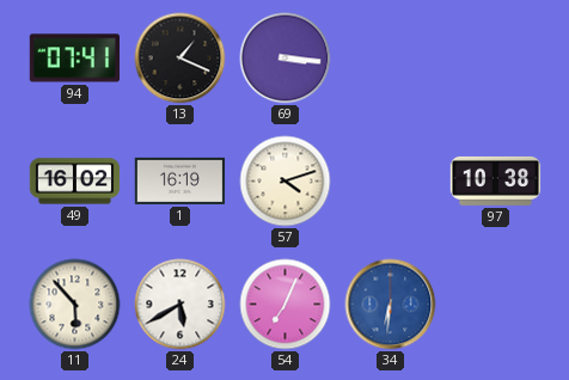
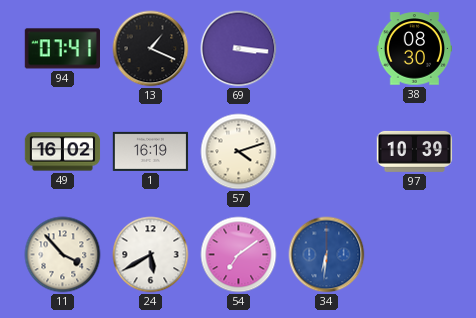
38: none -> 08:30 (415, 49)
97: 10:38 -> 10:39 (415, 151)
11: 5:53 -> 3:53 (63, 255)
54: 7:04 -> 7:09 (239, 255)
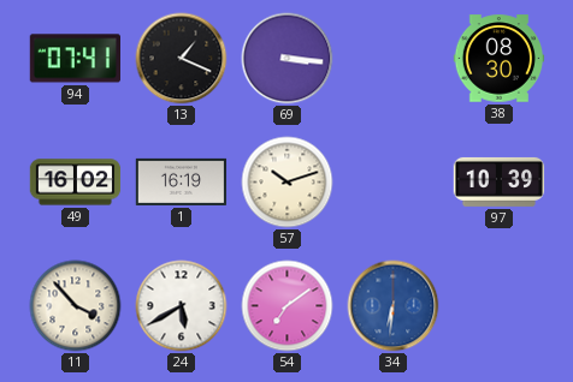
57: 4:12 -> 10:12 (288, 183)
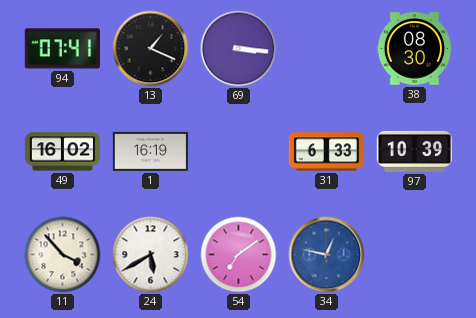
57: 10:12 -> none (288, 183)
31: none -> 6:33 (327, 152)
34: 6:31 -> 12:47 (327, 255)
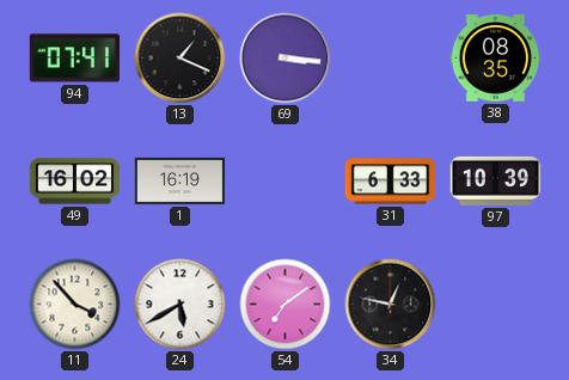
38: 08:30 -> 08:35 (496, 59)
34 dial: blue -> black (391, 305)
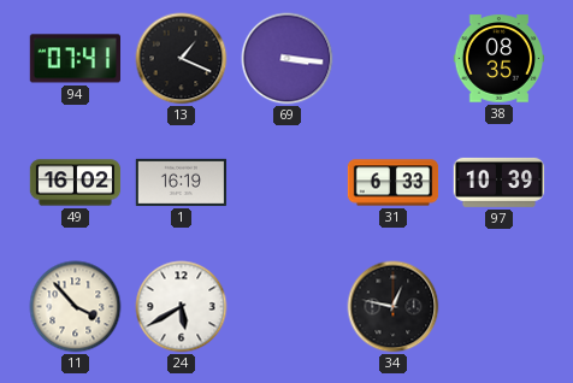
54: 7:09 -> none (286, 305)
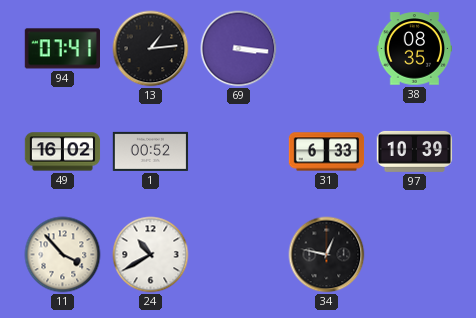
13: 1:19 -> 1:14 (151, 49)
1: 16:19 -> 00:52 (151, 151)
24: 5:40 -> 10:40 (151, 255)
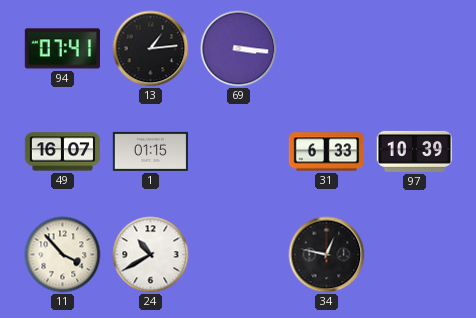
38: 08:35 -> none (415, 49)
49: 16:02 -> 16:07 (63, 152)
1: 00:52 -> 01:15 (151, 151)
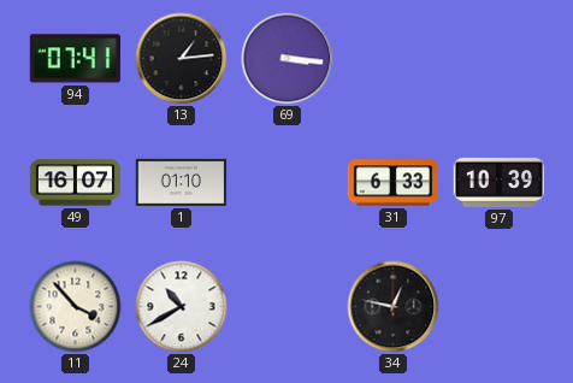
1: 01:15 -> 01:10 (182, 182)
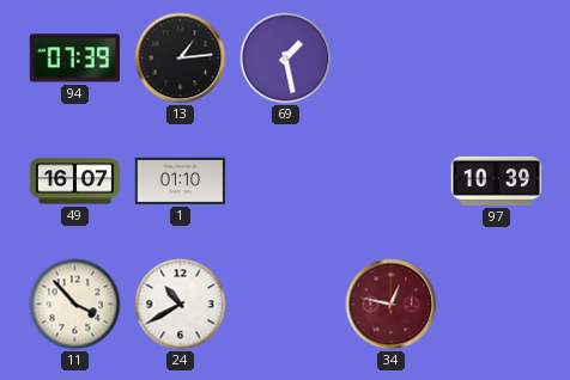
94: 07:41 -> 07:39 (74, 59)
69: 3:16 -> 1:28 (286, 59)
31: 6:33 -> none (394, 183)
34 dial: black -> burgundy (392, 305)
